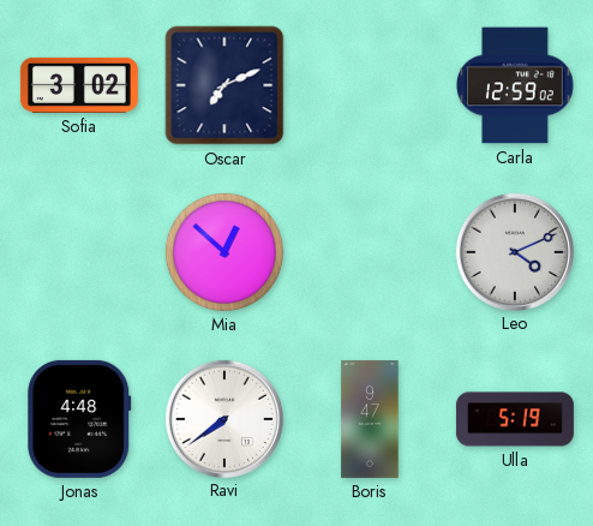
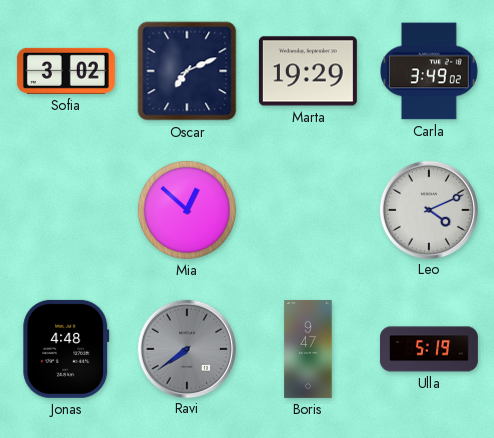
Marta: none -> 19:29 (308, 71)
Carla: 12:59 -> 3:49 (429, 71)
Ravi dial: white -> grey (186, 348)
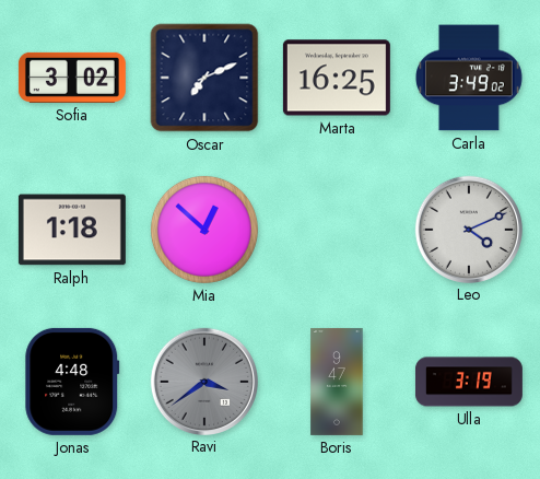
Marta: 19:29 -> 16:25 (337, 78)
Ralph: none -> 1:18 (72, 230)
Ravi: 7:39 -> 3:39 (203, 381)
Ulla: 5:19 -> 3:19 (469, 382)
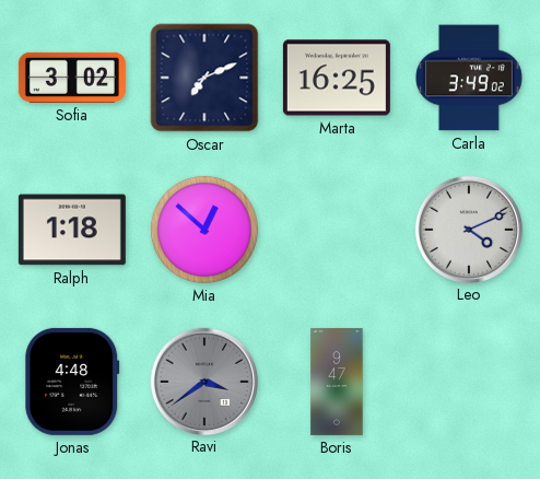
Ulla: 3:19 -> none (469, 382)
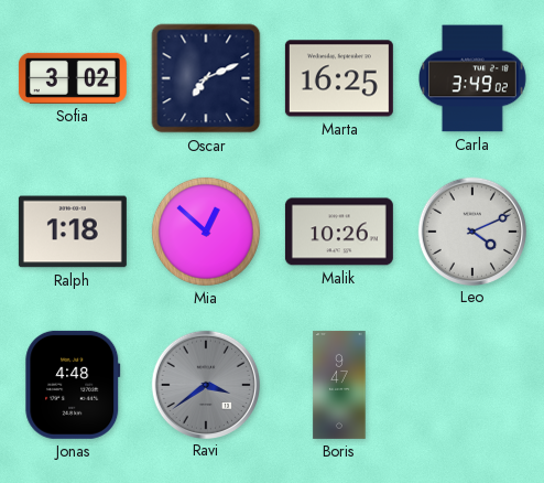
Malik: none -> 10:26 (339, 232)
